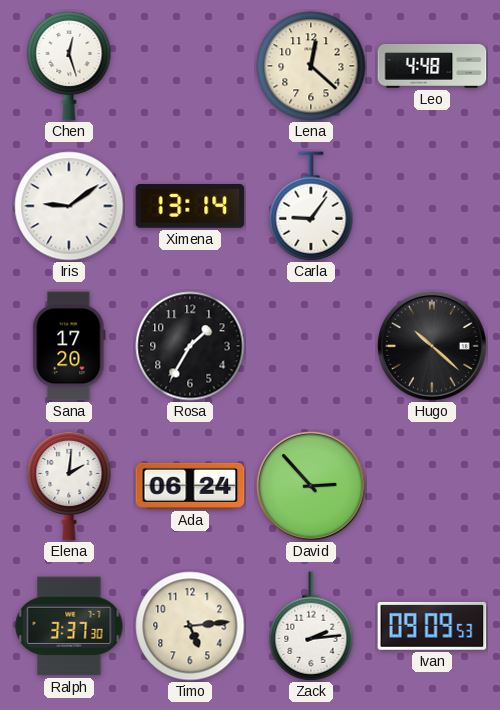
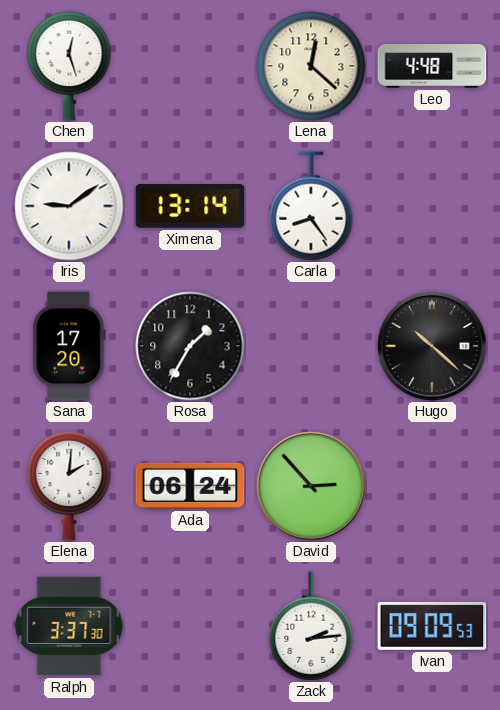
Carla: 9:06 -> 8:24 (311, 206)
Timo: 5:14 -> none (190, 626)
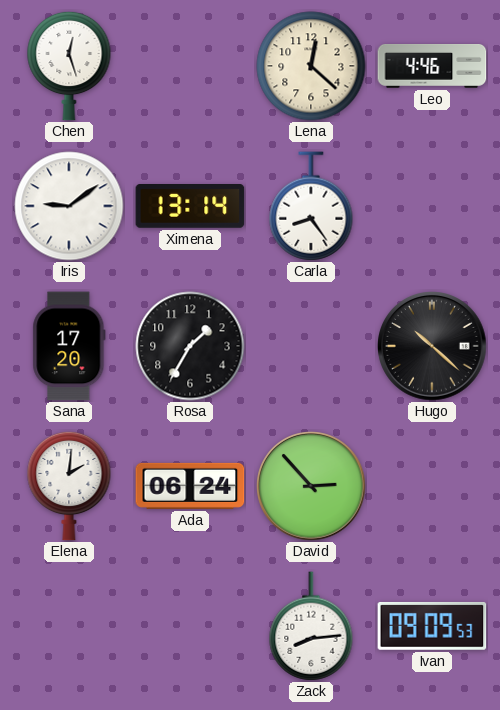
Leo: 4:48 -> 4:46 (432, 67)
Ralph: 3:37 -> none (69, 626)
Zack: 2:14 -> 8:14 (311, 626)
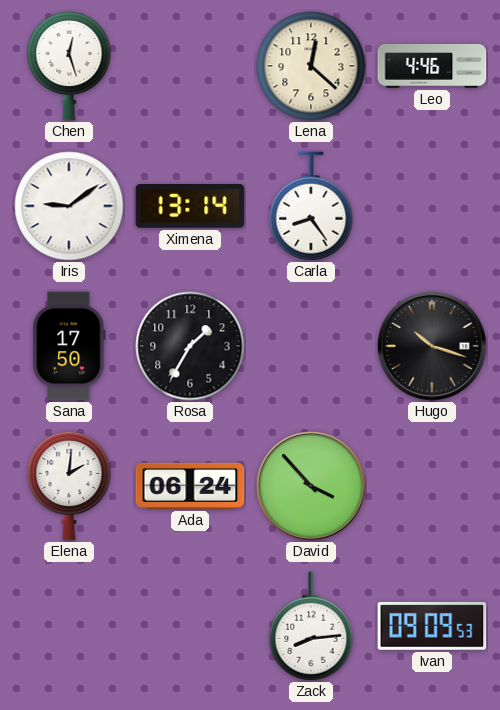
Sana: 17:20 -> 17:50 (69, 346)
Hugo: 10:22 -> 10:18 (432, 346)
David: 2:53 -> 3:53 (311, 486)
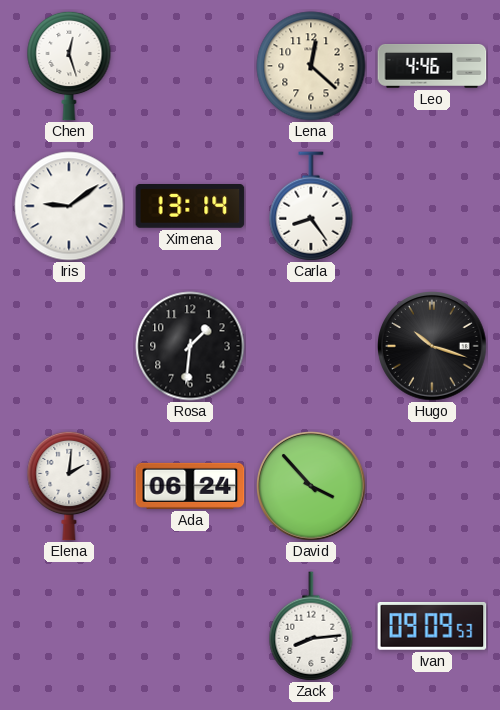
Sana: 17:50 -> none (69, 346)
Rosa: 1:35 -> 1:31 (190, 346)
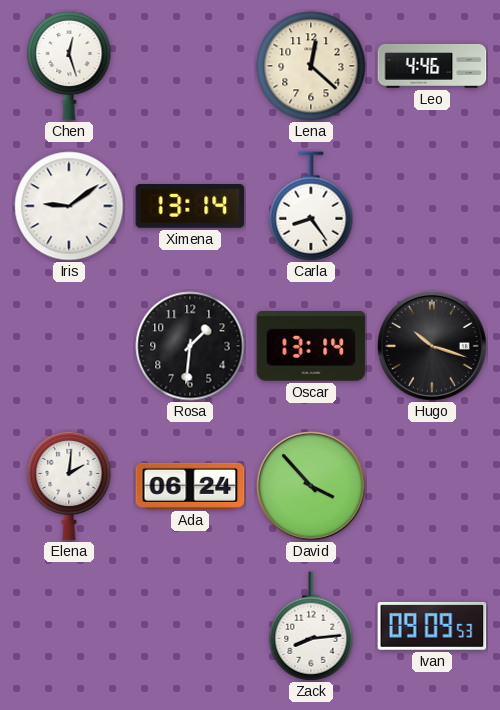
Oscar: none -> 13:14 (311, 346)
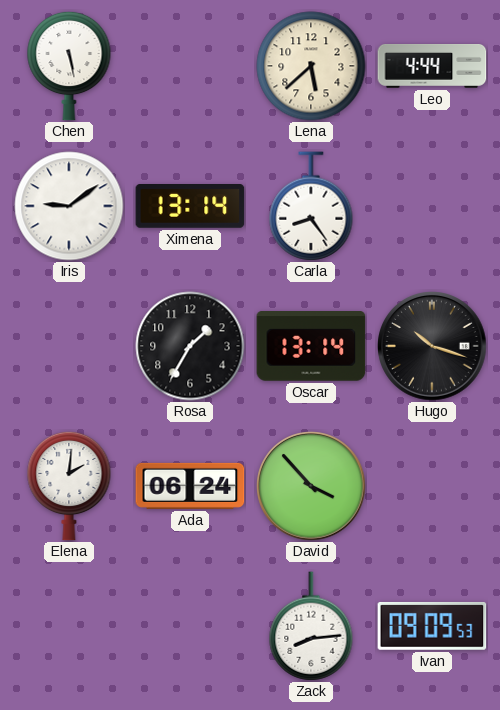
Chen: 12:27 -> 5:28 (69, 66)
Lena: 12:22 -> 5:38 (311, 66)
Leo: 4:46 -> 4:44 (432, 67)
Rosa: 1:31 -> 1:35 (190, 346)
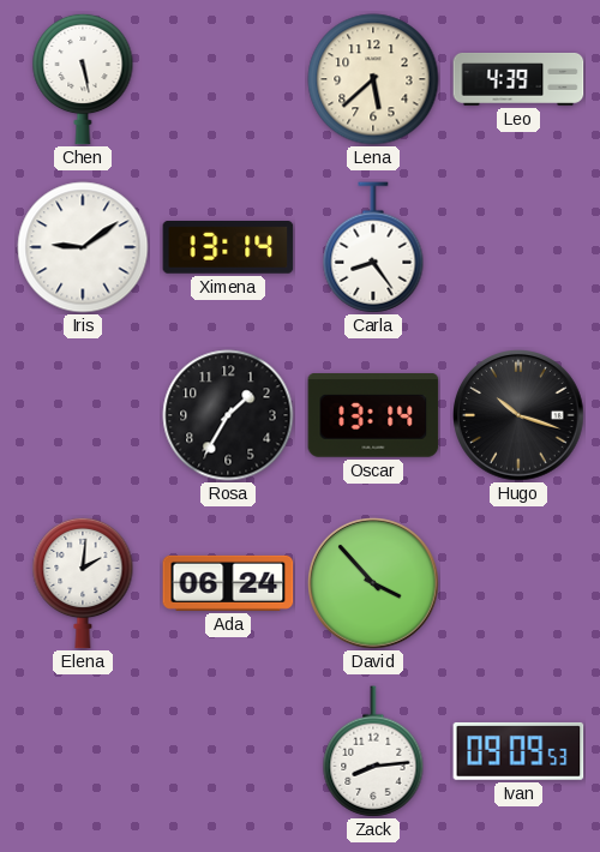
Leo: 4:44 -> 4:39 (518, 80)
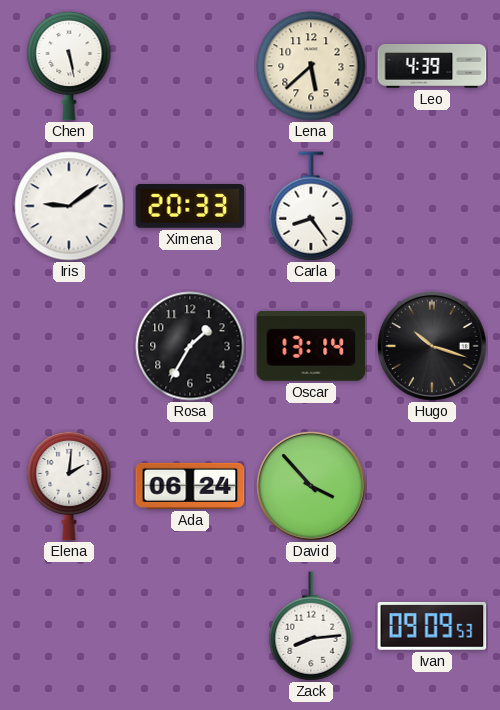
Ximena: 13:14 -> 20:33 (190, 207)
